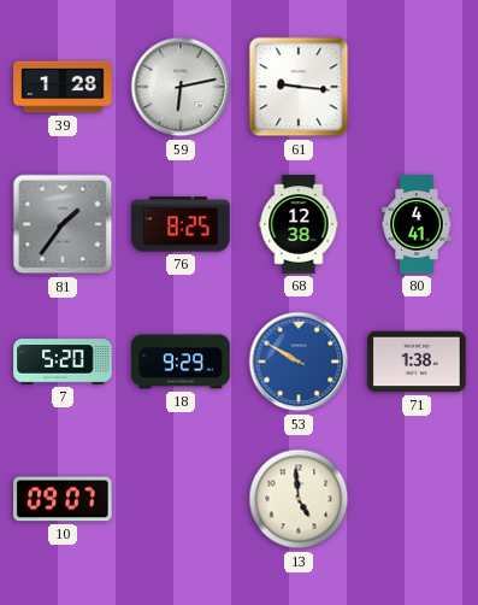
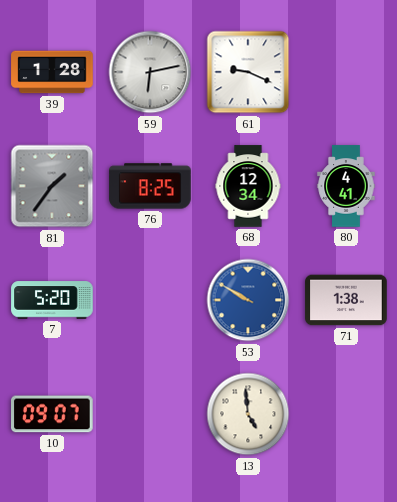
61: 9:16 -> 9:19 (248, 72)
68: 12:38 -> 12:34 (248, 186)
18: 9:29 -> none (181, 362)
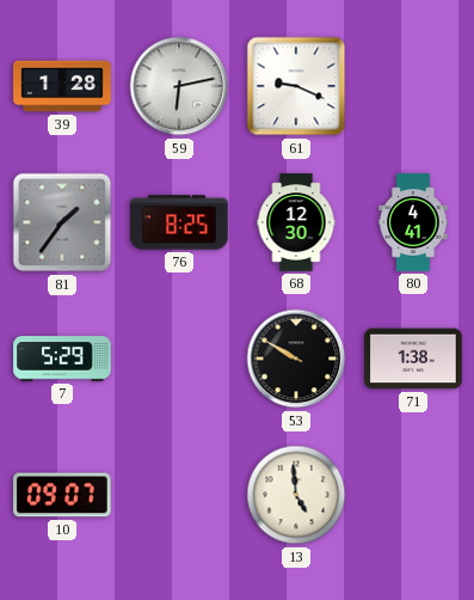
68: 12:34 -> 12:30 (296, 222)
7: 5:20 -> 5:29 (62, 359)
53 dial: blue -> black (296, 359)
